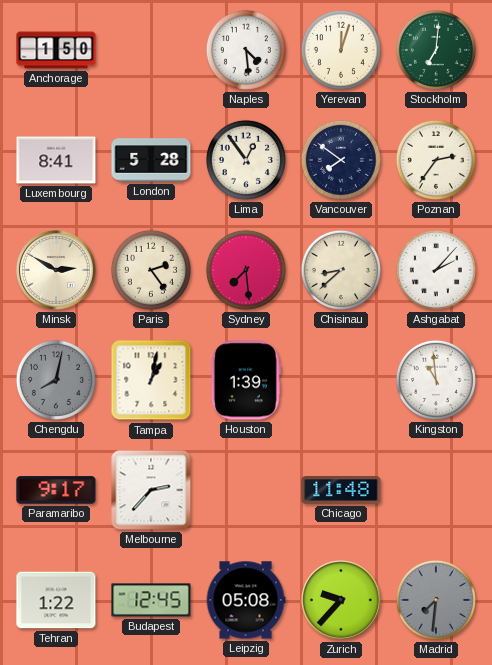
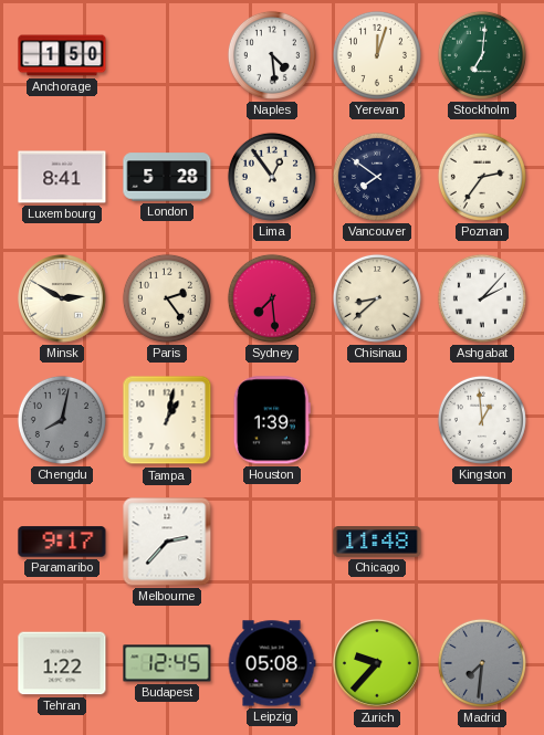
Kingston: 10:59 -> 12:59 (482, 420)
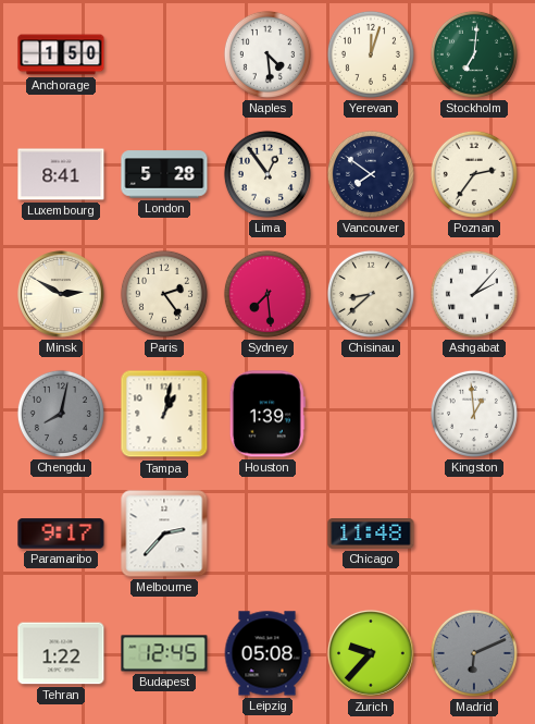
Madrid: 7:31 -> 6:11 (474, 653)
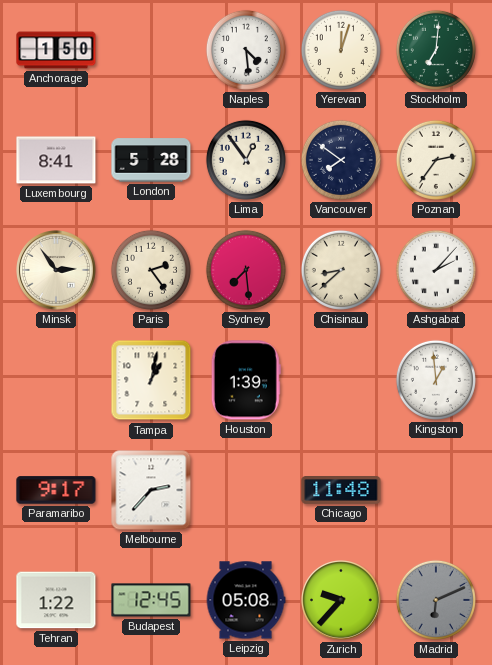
Minsk: 2:50 -> 2:54 (57, 271)
Chengdu: 8:02 -> none (61, 414)
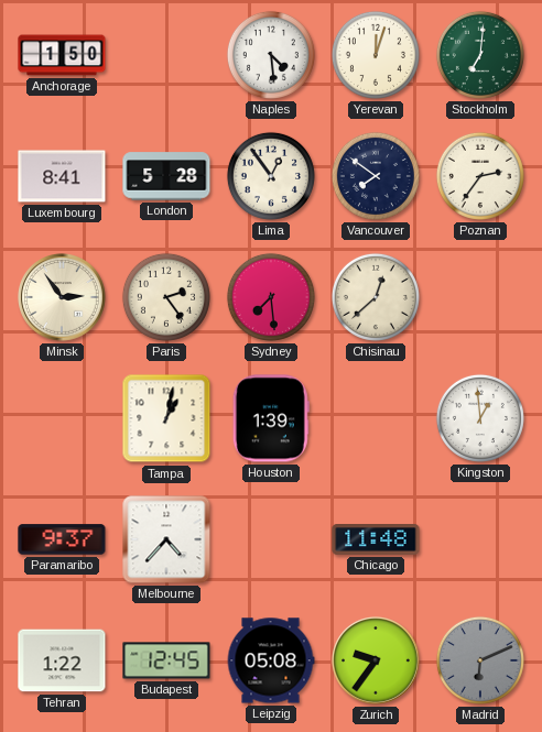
Chisinau: 8:38 -> 12:38 (376, 297)
Ashgabat: 2:07 -> none (436, 270)
Paramaribo: 9:17 -> 9:37 (62, 539)
Melbourne: 2:37 -> 4:37 (166, 539)
Zurich: 9:37 -> 9:36 (377, 662)
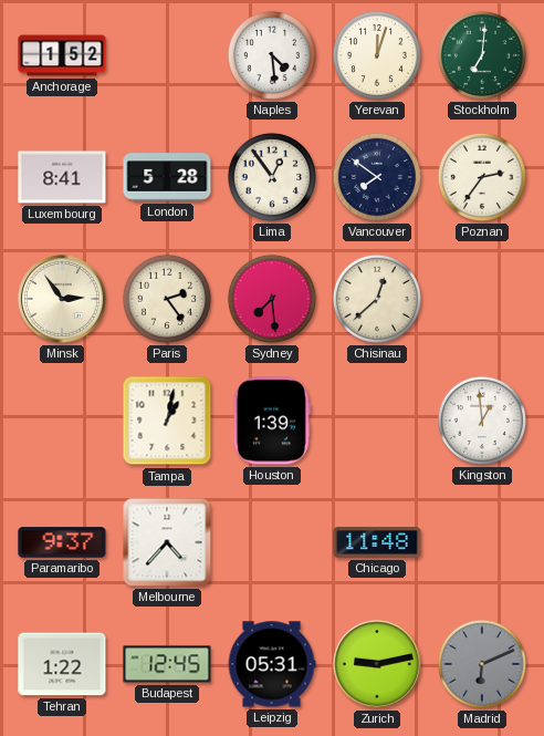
Anchorage: 1:50 -> 1:52 (62, 55)
Leipzig: 05:08 -> 05:31 (272, 664)
Zurich: 9:36 -> 9:13 (378, 665)
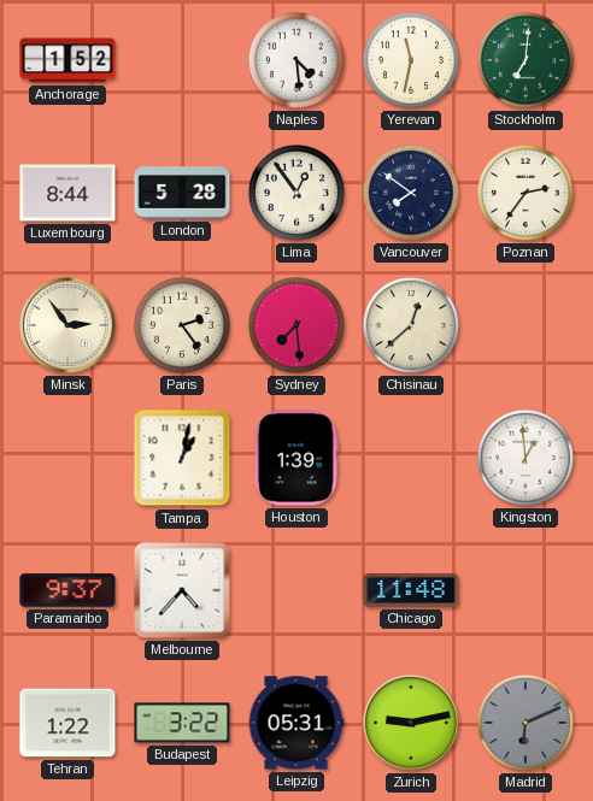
Yerevan: 12:03 -> 11:32 (411, 60)
Luxembourg: 8:41 -> 8:44 (67, 193)
Budapest: 12:45 -> 3:22 (182, 723)
